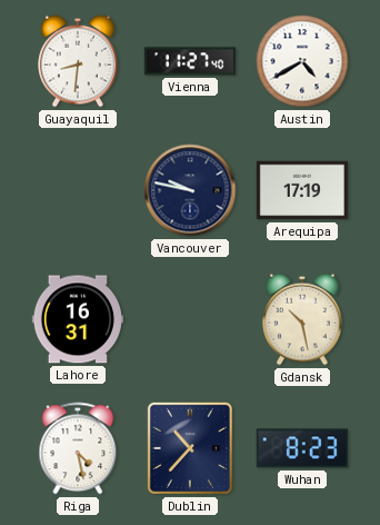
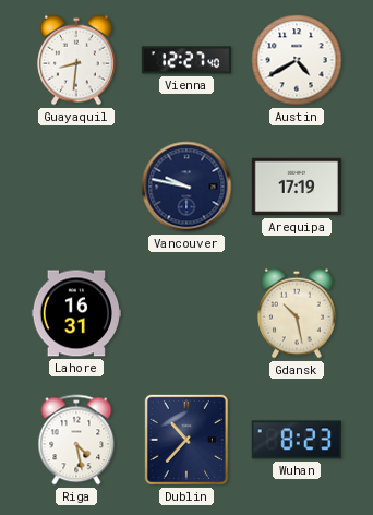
Vienna: 11:27 -> 12:27 (185, 60)
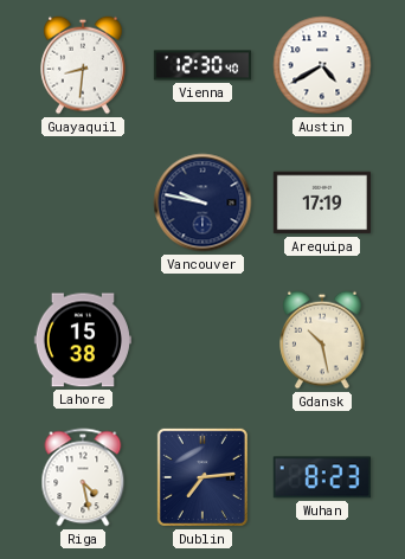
Vienna: 12:27 -> 12:30 (201, 65)
Lahore: 16:31 -> 15:38 (83, 340)
Dublin: 10:37 -> 7:14 (202, 477)
